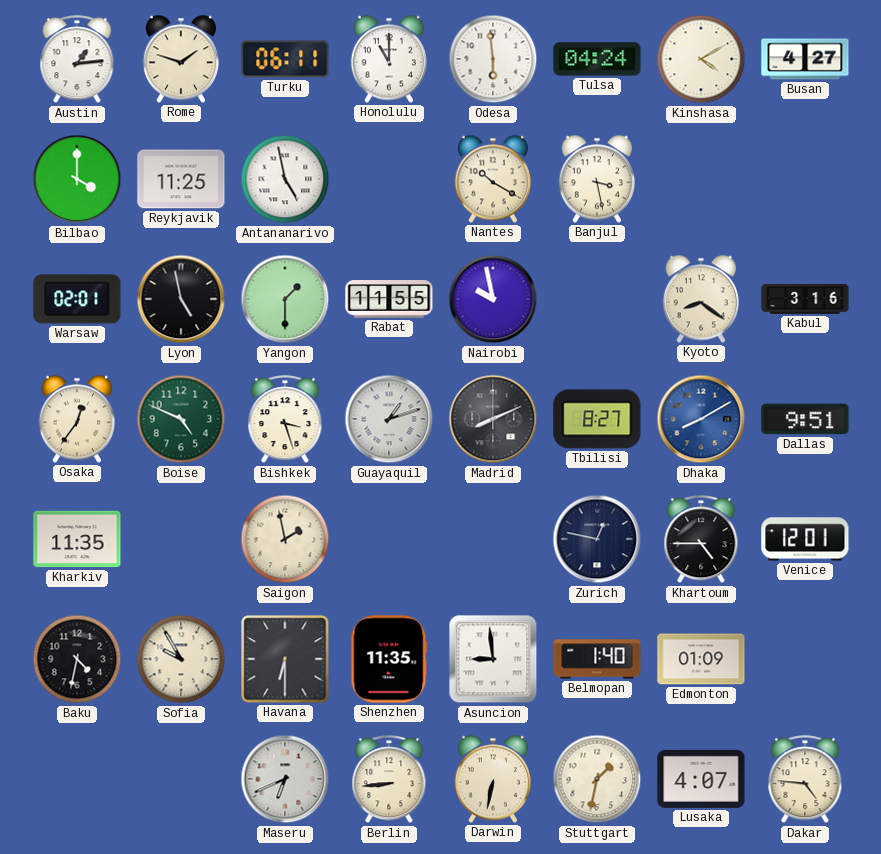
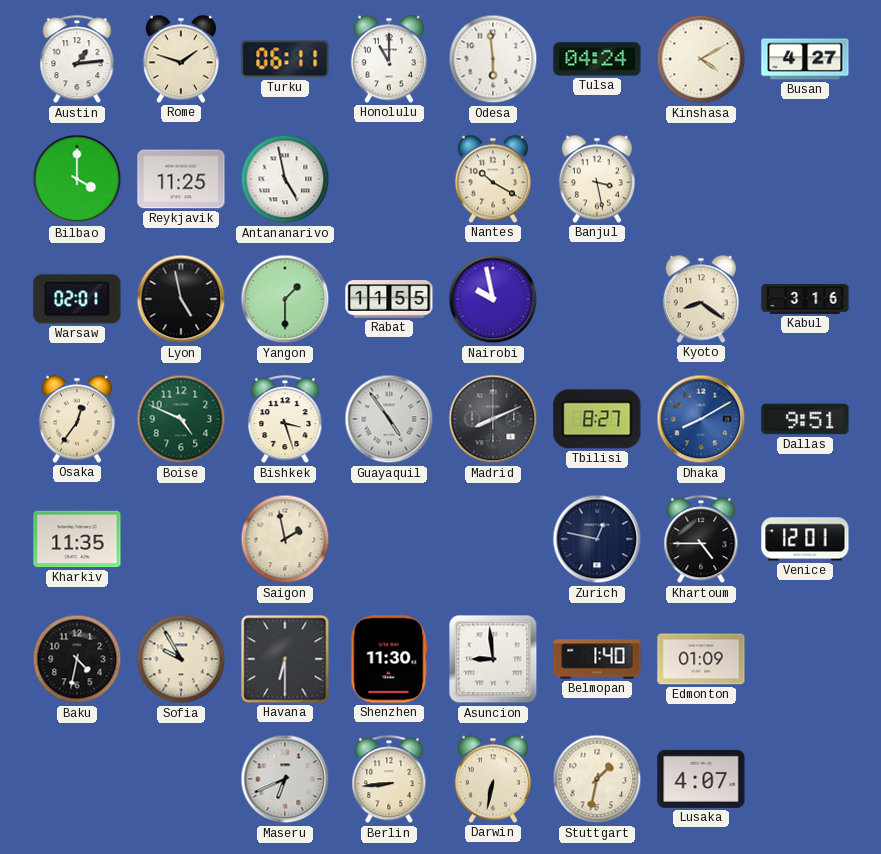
Guayaquil: 1:12 -> 4:54 (389, 419)
Shenzhen: 11:35 -> 11:30 (389, 659)
Dakar: 4:46 -> none (805, 780)
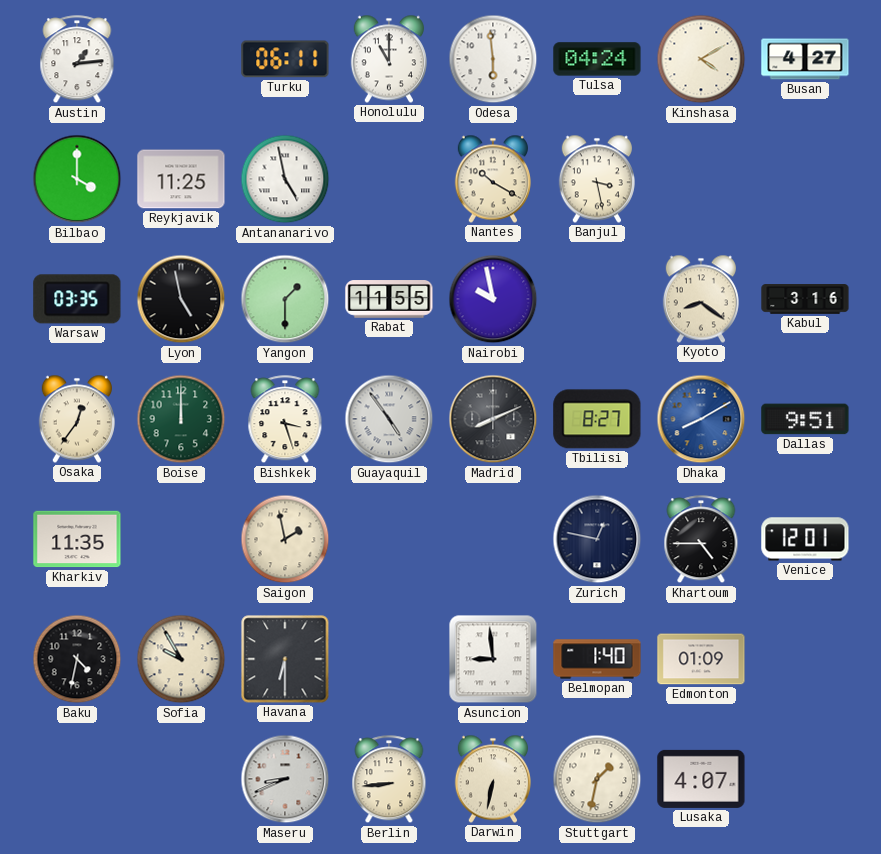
Rome: 1:48 -> none (181, 59)
Warsaw: 02:01 -> 03:35 (77, 299)
Boise: 4:49 -> 12:00 (181, 419)
Shenzhen: 11:30 -> none (389, 659)
Maseru: 6:41 -> 8:41 (285, 779)
